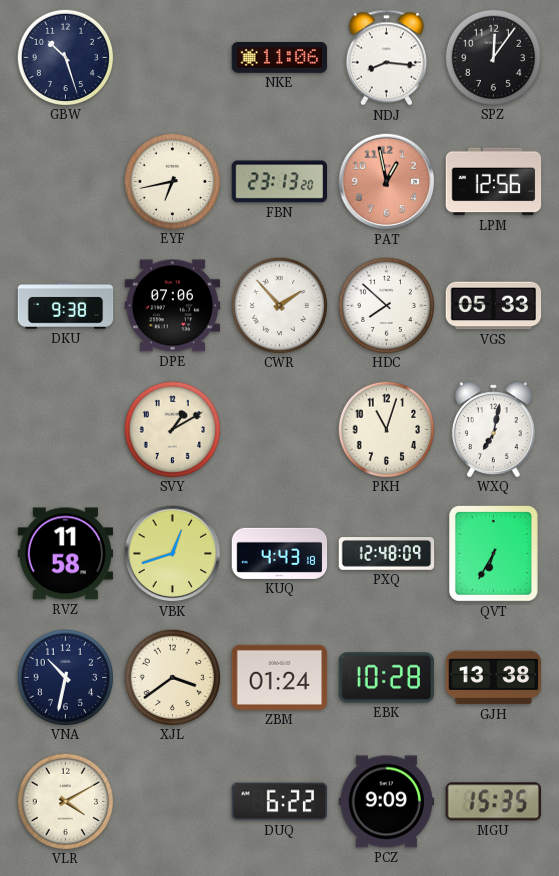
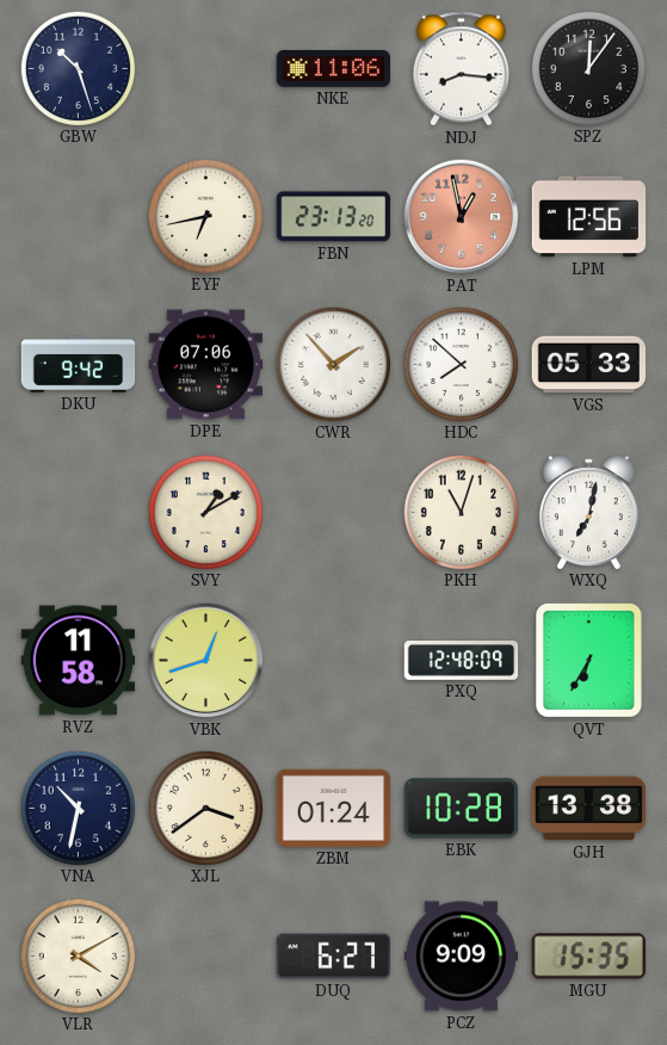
DKU: 9:38 -> 9:42 (79, 365)
KUQ: 4:43 -> none (280, 553)
DUQ: 6:22 -> 6:27 (334, 957)
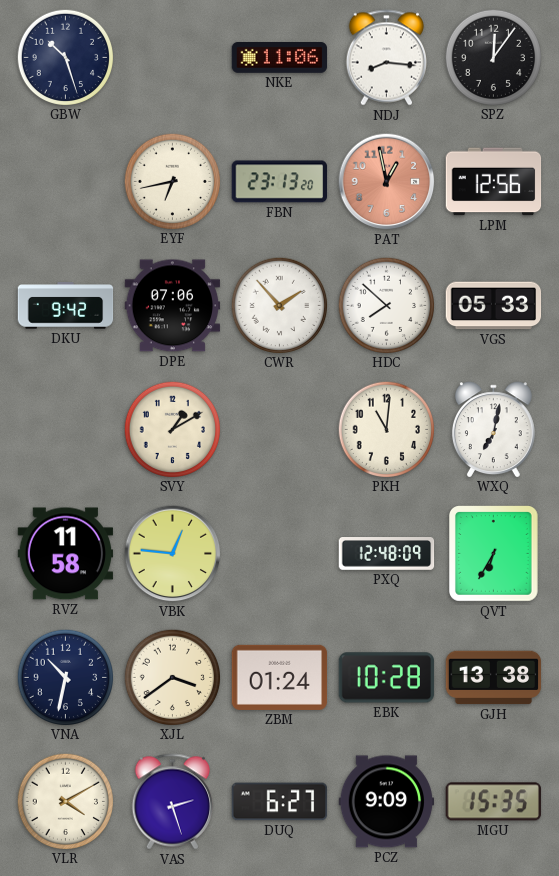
PKH: 11:03 -> 11:01 (386, 429)
VBK: 12:42 -> 12:46 (173, 554)
VAS: none -> 2:27 (172, 802)
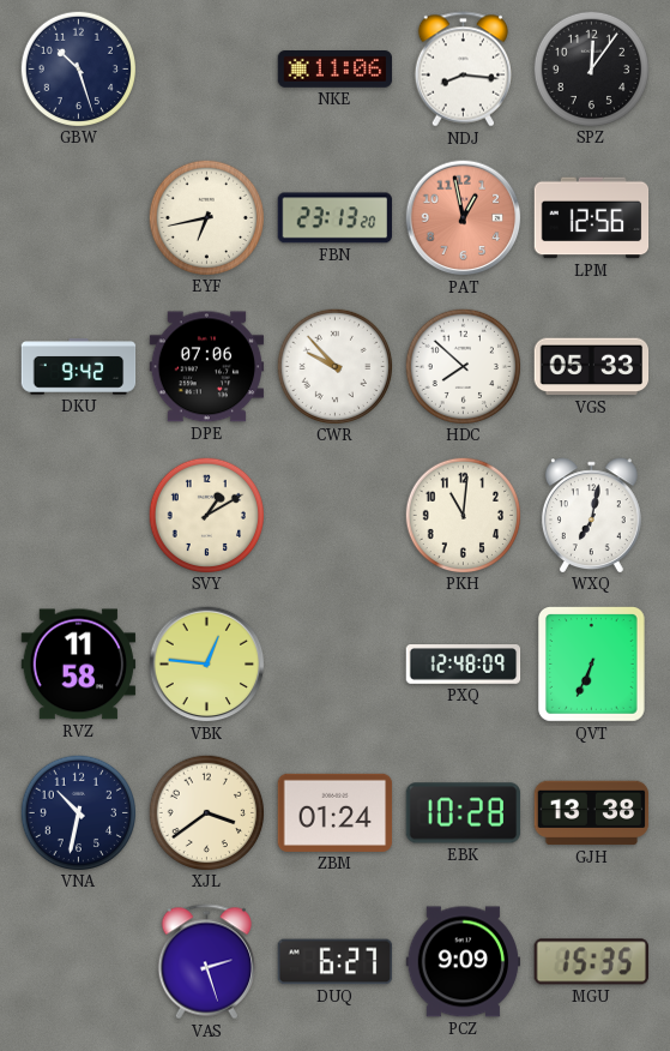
CWR: 1:53 -> 9:53 (334, 366)
QVT: 6:35 -> 6:34 (592, 665)
VLR: 4:10 -> none (65, 801)
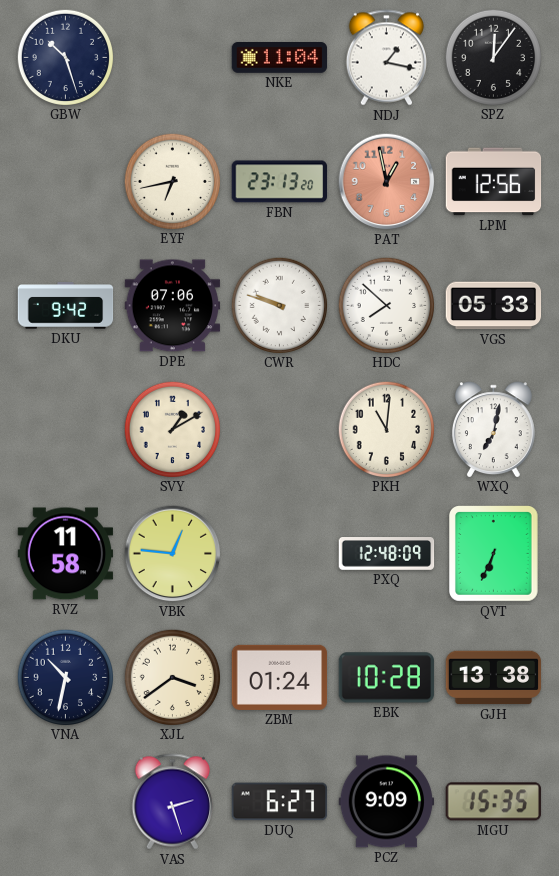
NKE: 11:06 -> 11:04 (280, 58)
NDJ: 8:16 -> 1:17 (386, 58)
CWR: 9:53 -> 9:48 (279, 305)
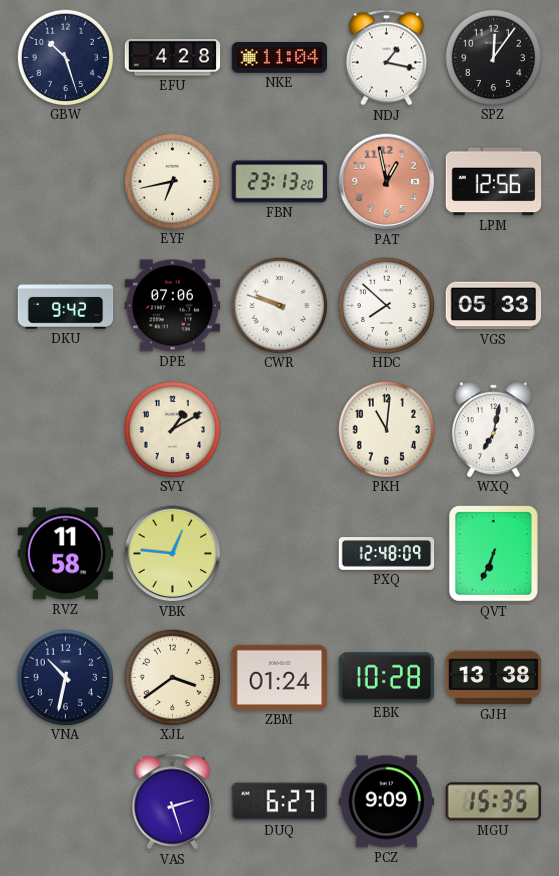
EFU: none -> 4:28 (173, 58)
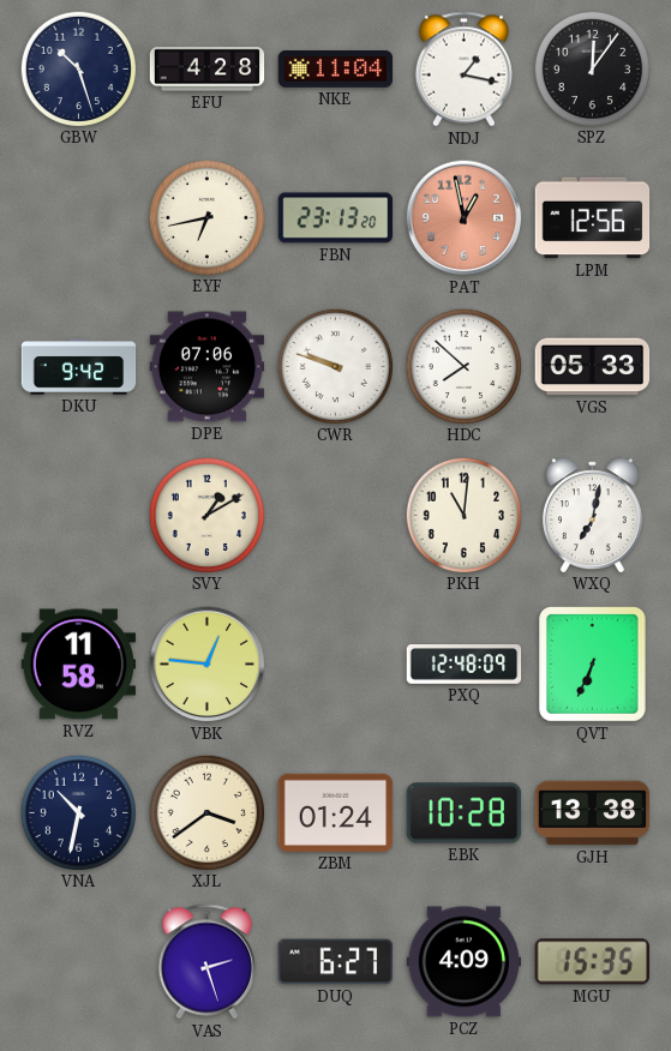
PCZ: 9:09 -> 4:09 (465, 962)
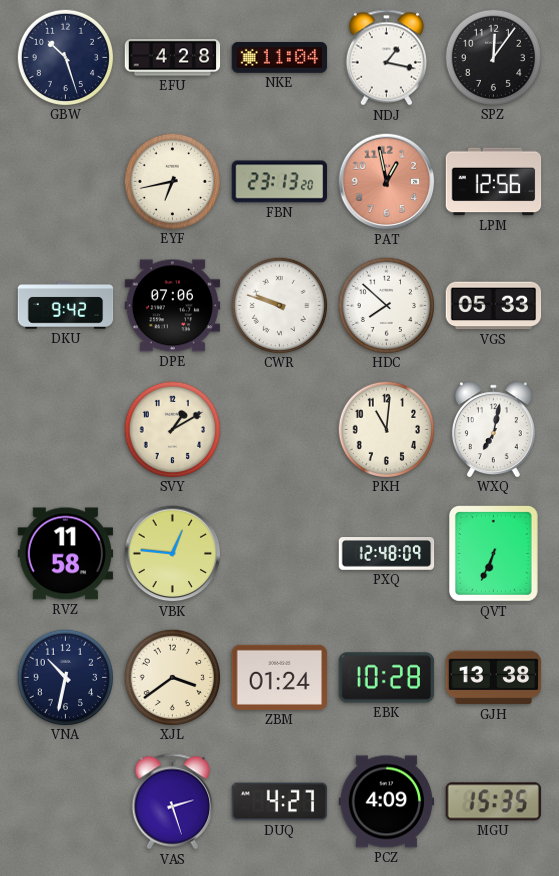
DUQ: 6:27 -> 4:27 (280, 802)
